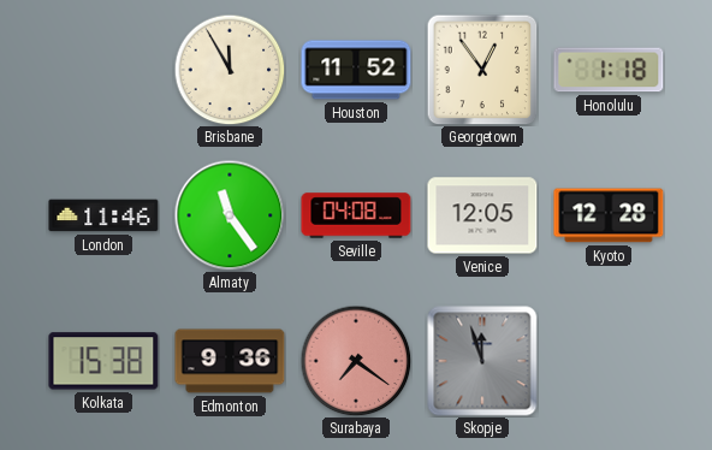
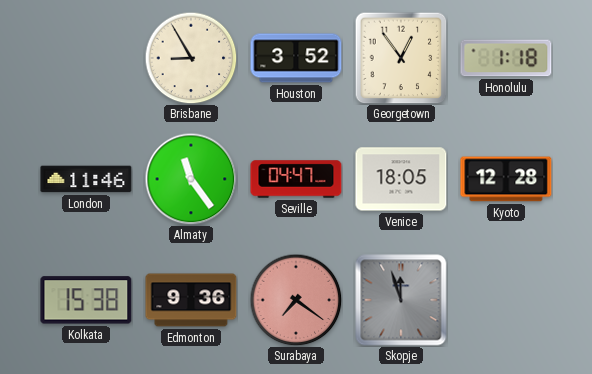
Brisbane: 11:55 -> 8:55 (191, 58)
Houston: 11:52 -> 3:52 (296, 58)
Seville: 04:08 -> 04:47 (296, 179)
Venice: 12:05 -> 18:05 (401, 179)
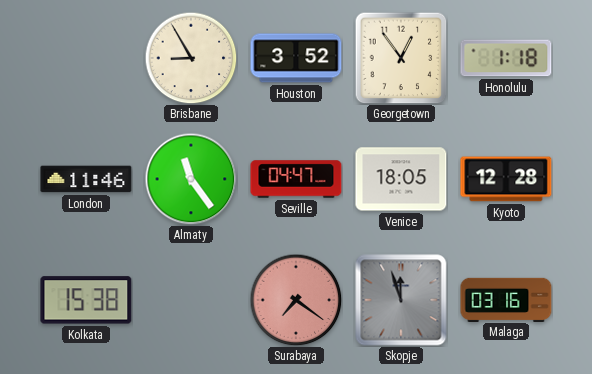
Edmonton: 9:36 -> none (191, 300)
Malaga: none -> 03:16 (506, 299)
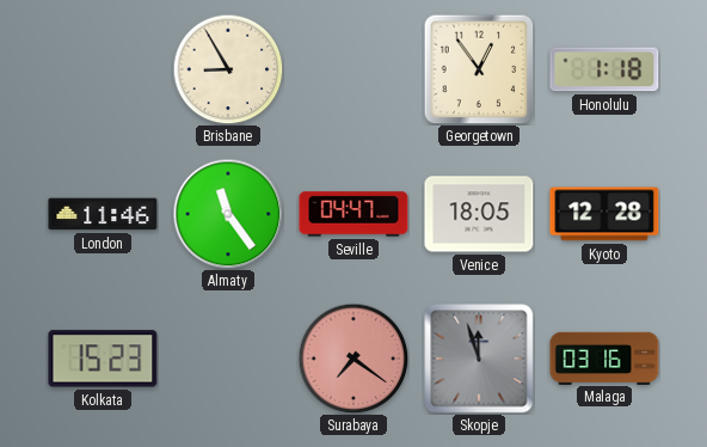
Houston: 3:52 -> none (296, 58)
Kolkata: 15:38 -> 15:23 (103, 359)
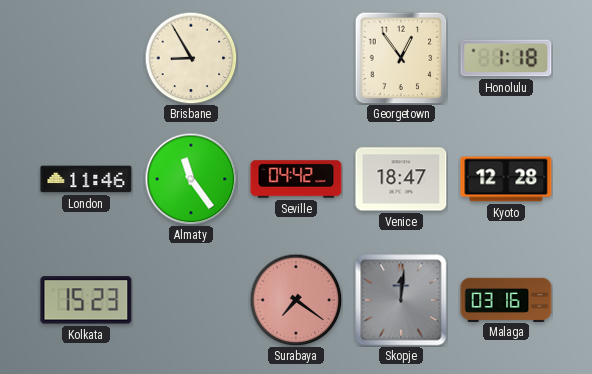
Seville: 04:47 -> 04:42 (296, 179)
Venice: 18:05 -> 18:47 (401, 179)
Skopje: 11:57 -> 12:01 (401, 300)
